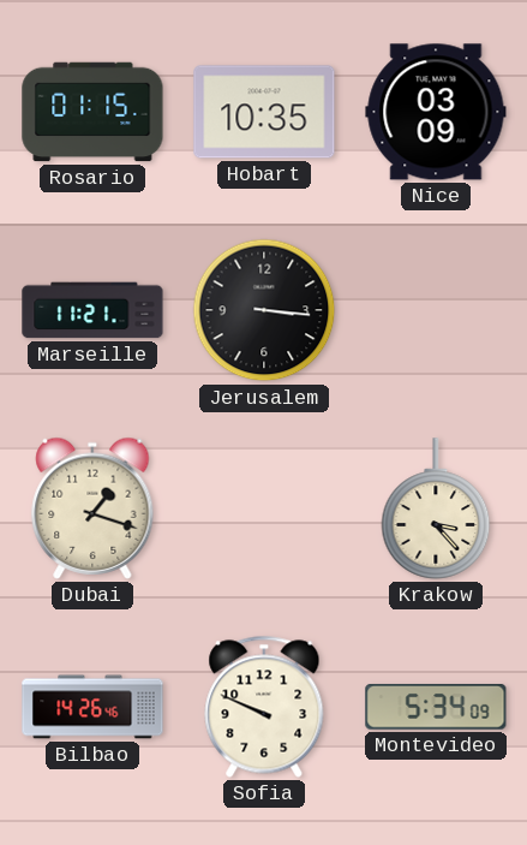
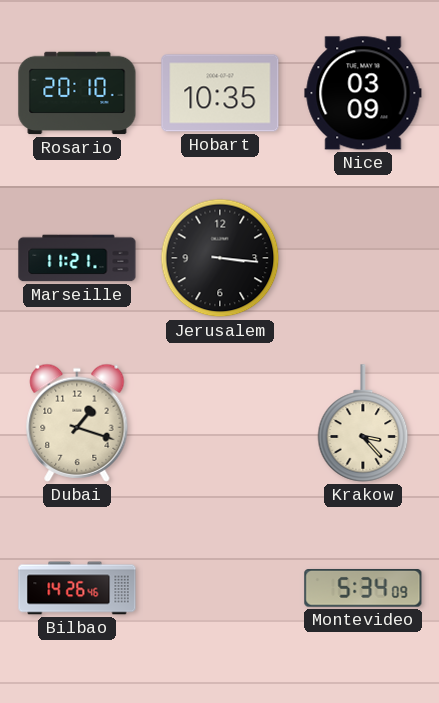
Rosario: 01:15 -> 20:10 (77, 93)
Sofia: 9:49 -> none (264, 707)
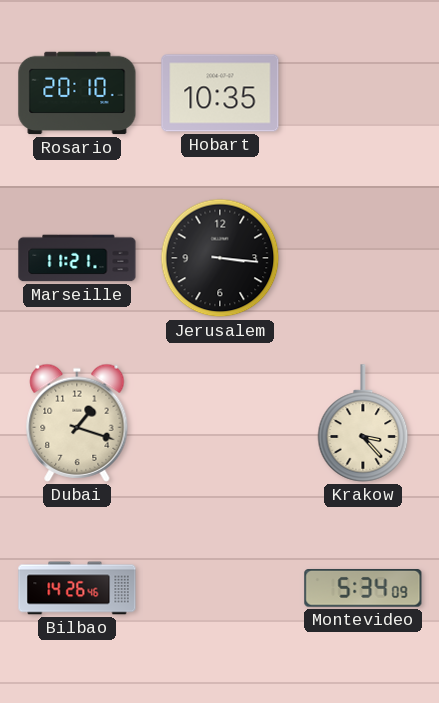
Nice: 03:09 -> none (363, 93)
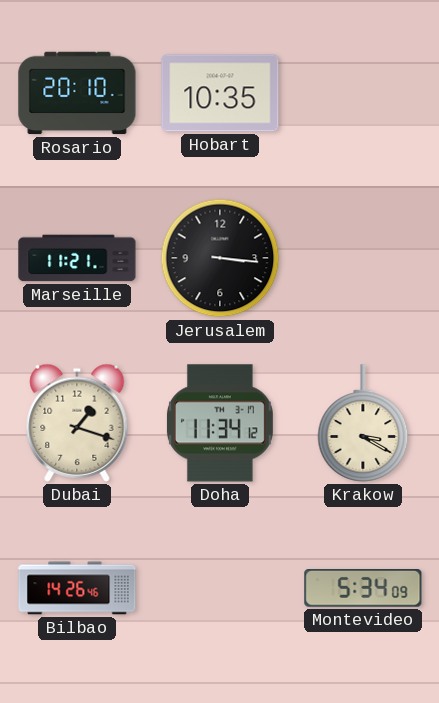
Doha: none -> 11:34 (220, 423)
Krakow: 3:23 -> 3:20 (363, 423)
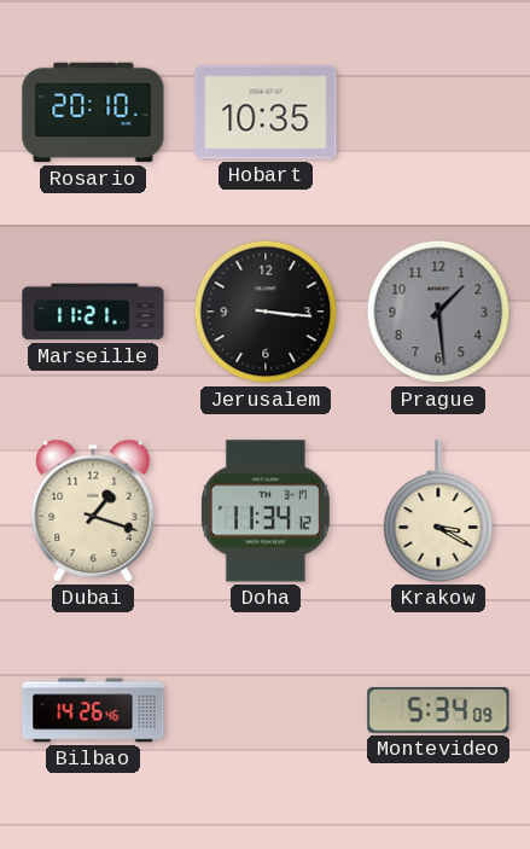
Prague: none -> 1:29 (438, 312)
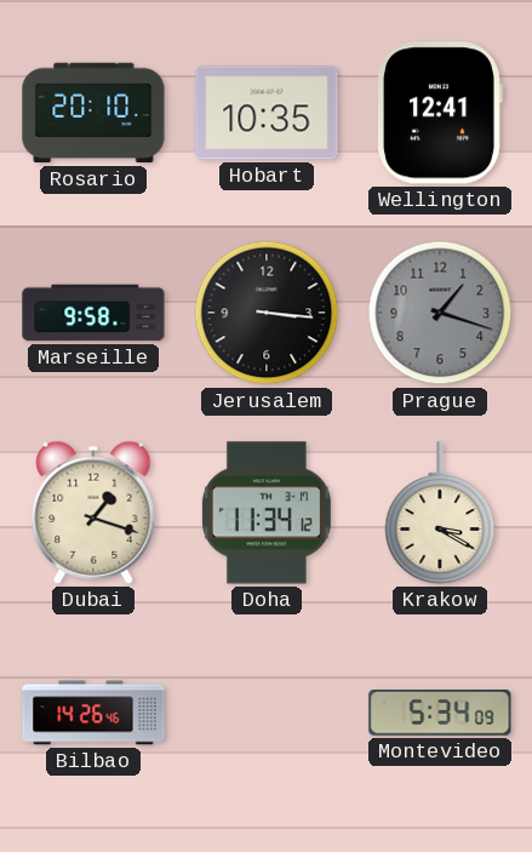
Wellington: none -> 12:41 (440, 113)
Marseille: 11:21 -> 9:58 (93, 313)
Prague: 1:29 -> 1:18 (440, 313)
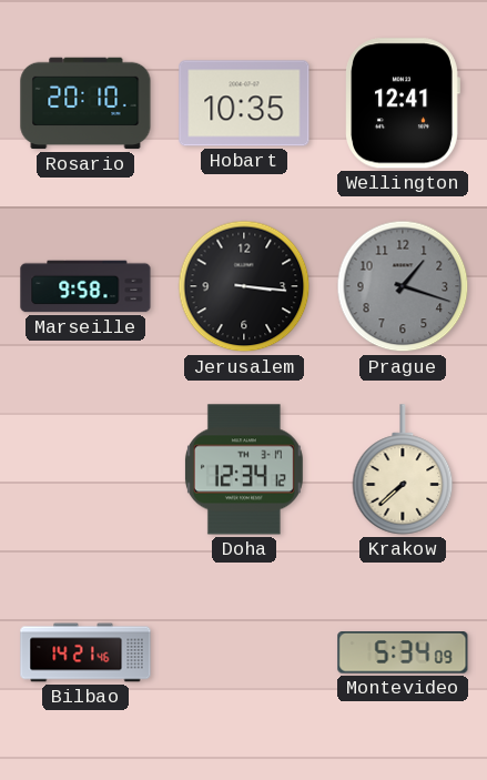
Dubai: 1:18 -> none (93, 513)
Doha: 11:34 -> 12:34 (244, 469)
Krakow: 3:20 -> 7:38 (403, 469)
Bilbao: 14:26 -> 14:21 (85, 652)
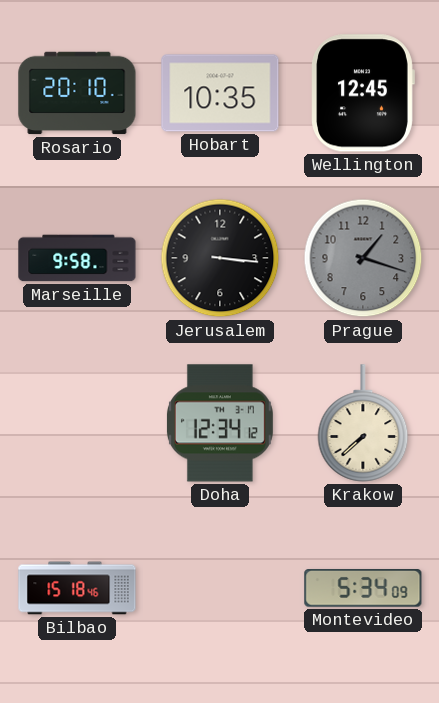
Wellington: 12:41 -> 12:45 (363, 93)
Bilbao: 14:21 -> 15:18 (77, 588)
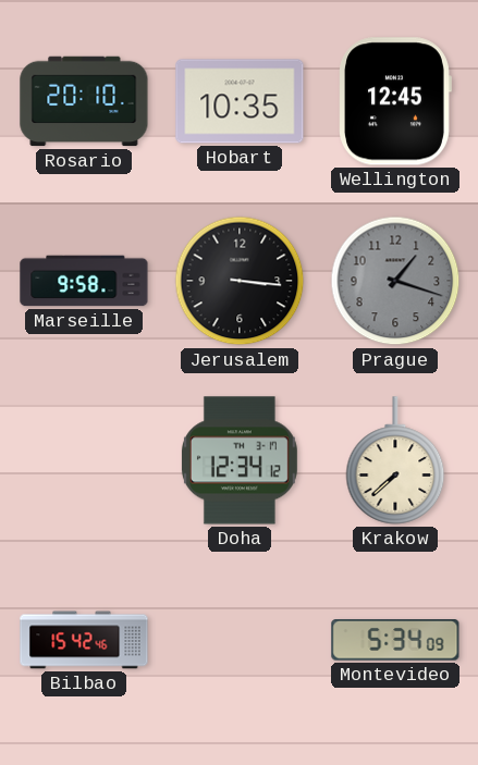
Bilbao: 15:18 -> 15:42 (84, 640)
